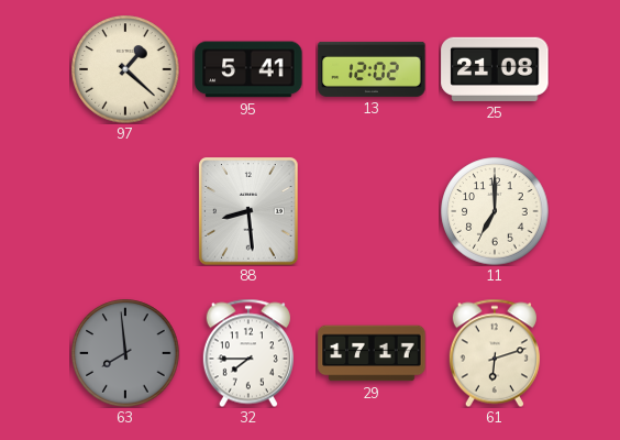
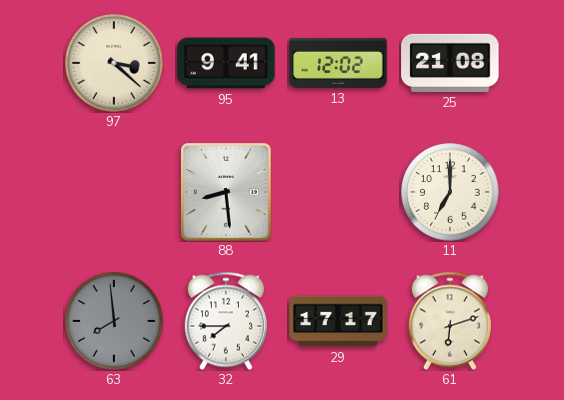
97: 1:22 -> 3:22 (114, 63)
95: 5:41 -> 9:41 (226, 63)
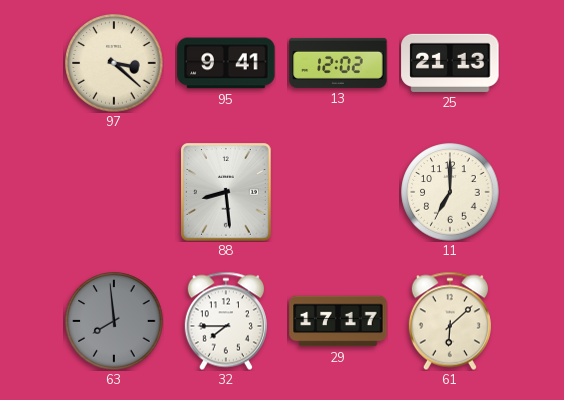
25: 21:08 -> 21:13 (450, 63)
61: 6:12 -> 6:08 (450, 321)
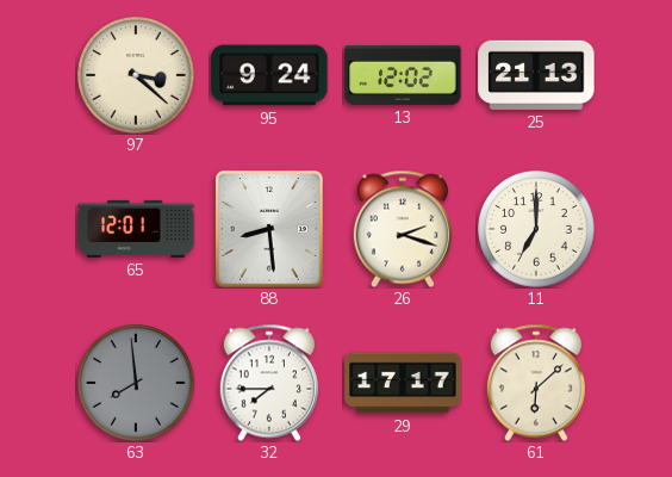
95: 9:41 -> 9:24 (269, 75)
65: none -> 12:01 (136, 229)
26: none -> 2:18 (403, 229)
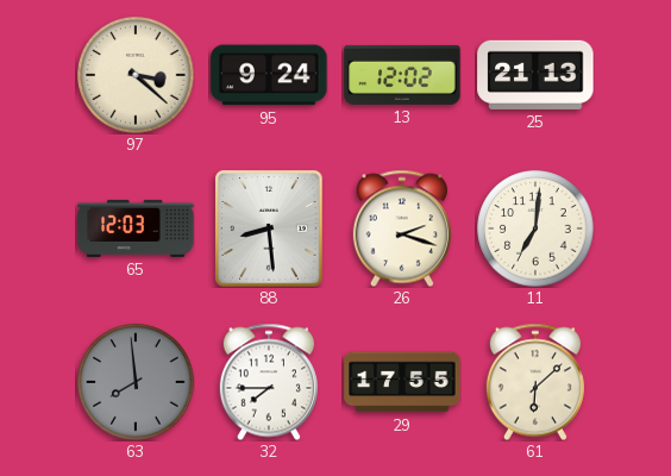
65: 12:01 -> 12:03 (136, 228)
11: 7:00 -> 7:01 (535, 228)
29: 17:17 -> 17:55 (402, 382)
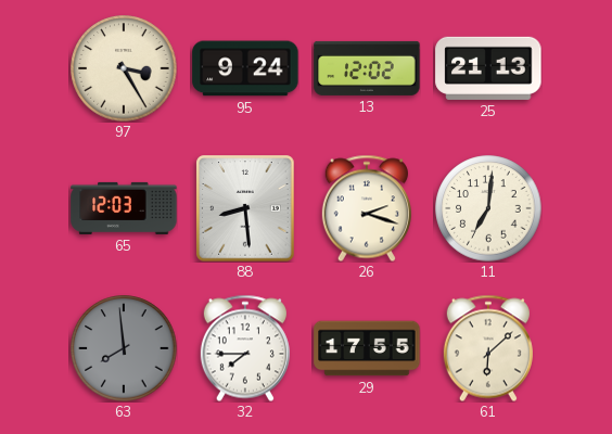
97: 3:22 -> 3:25 (124, 68)
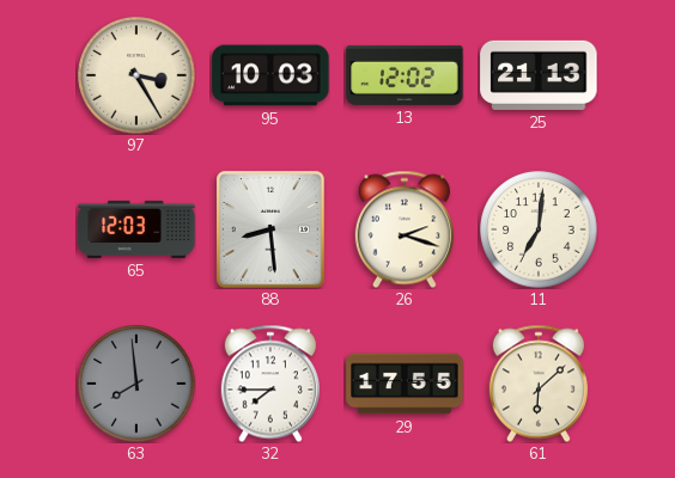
95: 9:24 -> 10:03 (270, 75)
